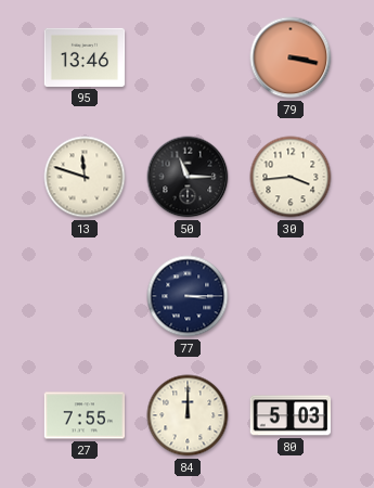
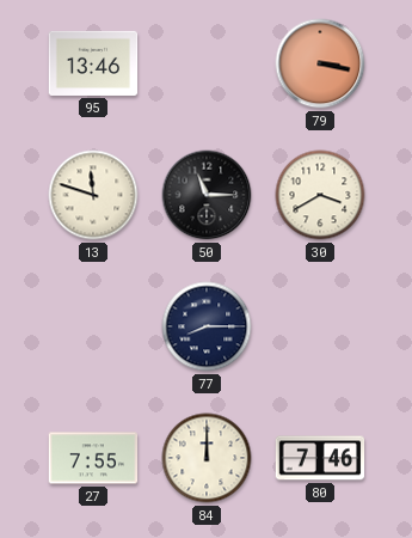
30: 3:44 -> 3:40 (320, 195)
77: 3:15 -> 8:15 (207, 326)
80: 5:03 -> 7:46 (320, 458)
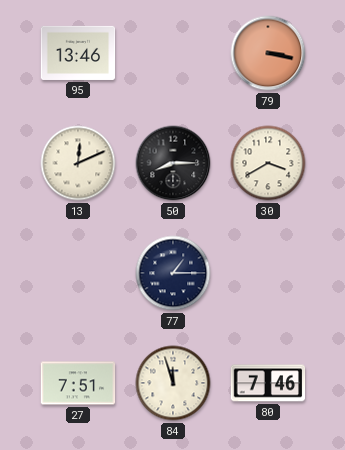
13: 11:48 -> 12:11 (78, 163)
50: 11:15 -> 8:15 (173, 163)
77: 8:15 -> 1:15 (173, 273)
27: 7:55 -> 7:51 (78, 383)
84: 12:00 -> 11:57 (173, 383)
